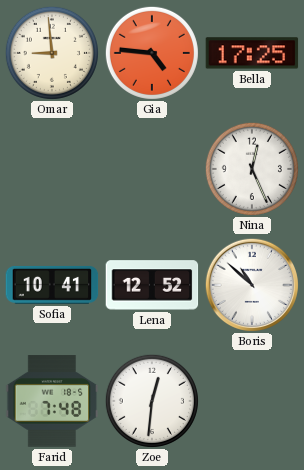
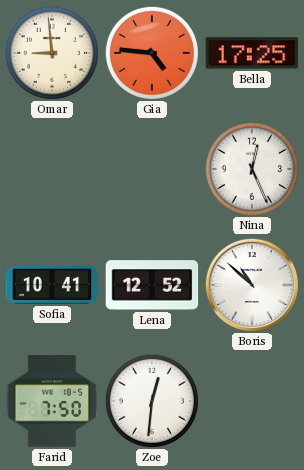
Farid: 7:48 -> 7:50 (52, 401)
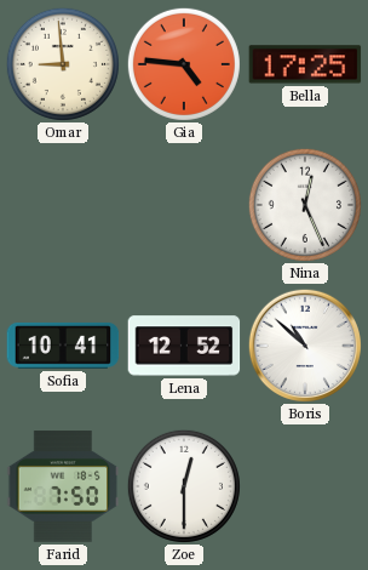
Zoe: 12:31 -> 12:30 (184, 486)
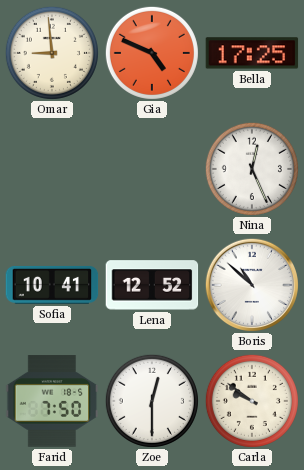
Gia: 4:46 -> 4:49 (152, 53)
Carla: none -> 9:51 (252, 401)
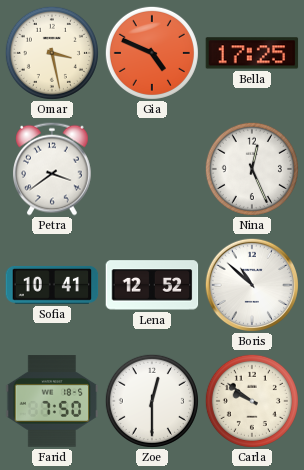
Omar: 8:59 -> 3:28 (52, 53)
Petra: none -> 3:39 (53, 169)
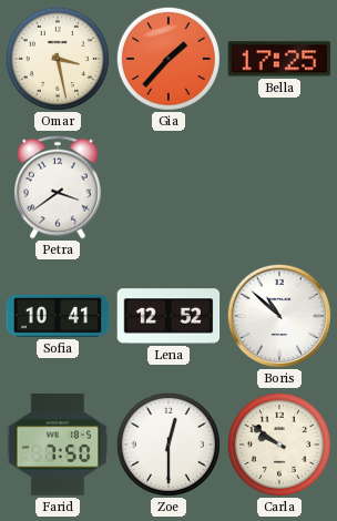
Gia: 4:49 -> 1:37 (168, 59)
Nina: 12:26 -> none (252, 169)
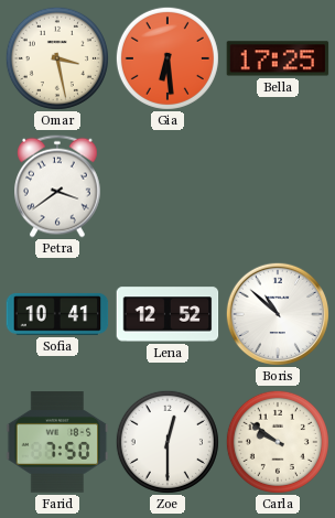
Gia: 1:37 -> 6:29 (167, 58)
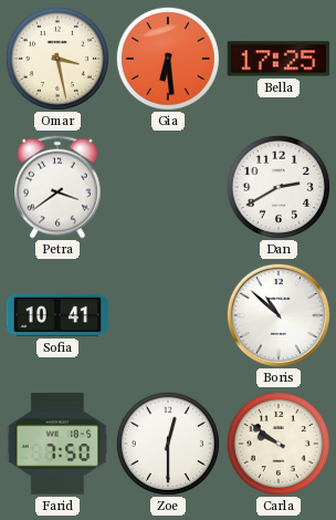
Dan: none -> 2:40 (279, 187)
Lena: 12:52 -> none (167, 314)
